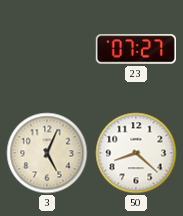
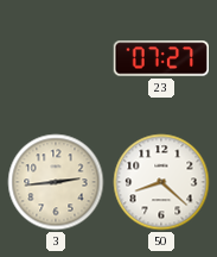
3: 5:04 -> 2:44 (56, 182)
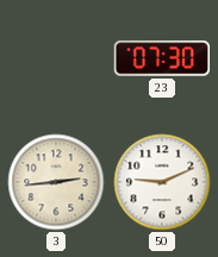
23: 07:27 -> 07:30 (161, 58)
50: 8:22 -> 9:11 (162, 182)
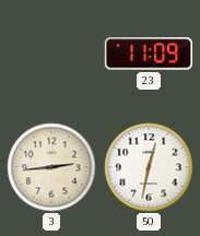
23: 07:30 -> 11:09 (148, 54)
50: 9:11 -> 12:32 (149, 167)
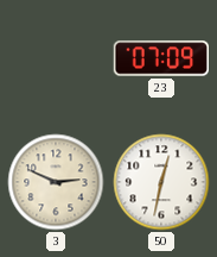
23: 11:09 -> 07:09 (160, 58)
3: 2:44 -> 2:49 (56, 182)
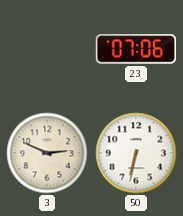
23: 07:09 -> 07:06 (135, 49)
50: 12:32 -> 6:32 (136, 153)
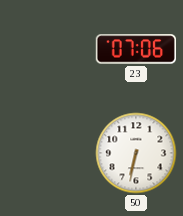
3: 2:49 -> none (47, 153)
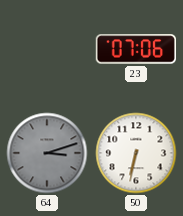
64: none -> 3:12 (47, 153)
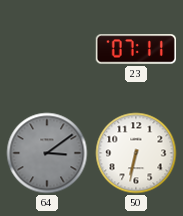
23: 07:06 -> 07:11 (135, 49)
64: 3:12 -> 3:09 (47, 153)
